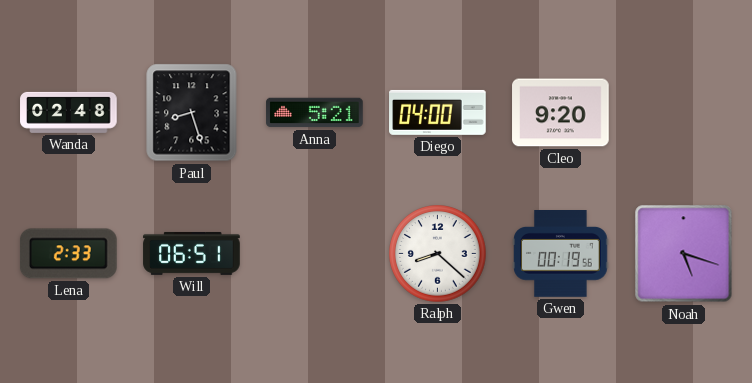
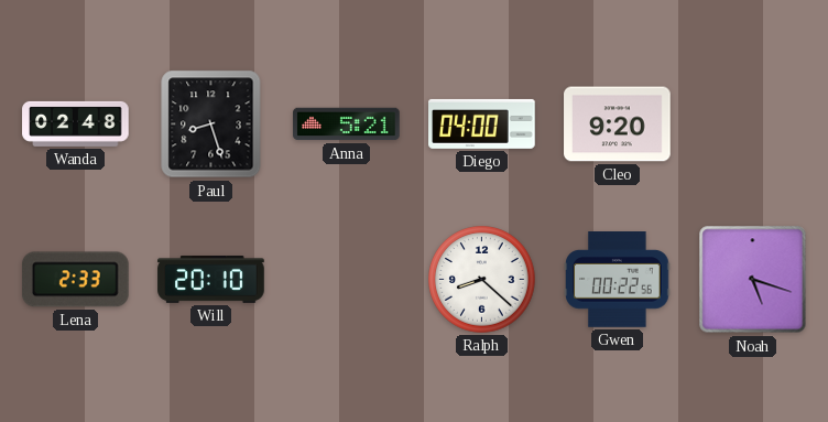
Will: 06:51 -> 20:10 (211, 279)
Gwen: 00:19 -> 00:22 (618, 280)
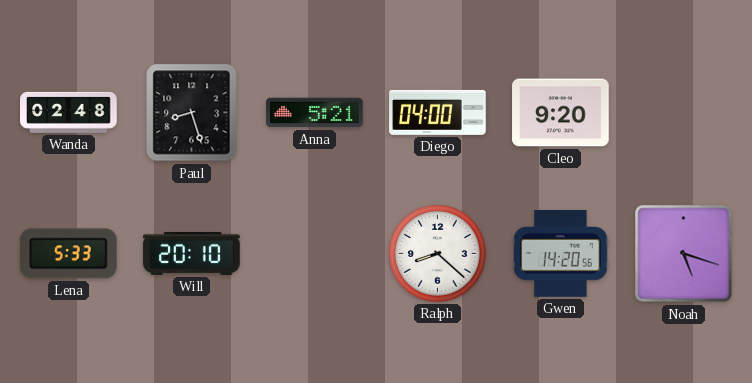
Lena: 2:33 -> 5:33 (68, 254)
Gwen: 00:22 -> 14:20 (561, 254)
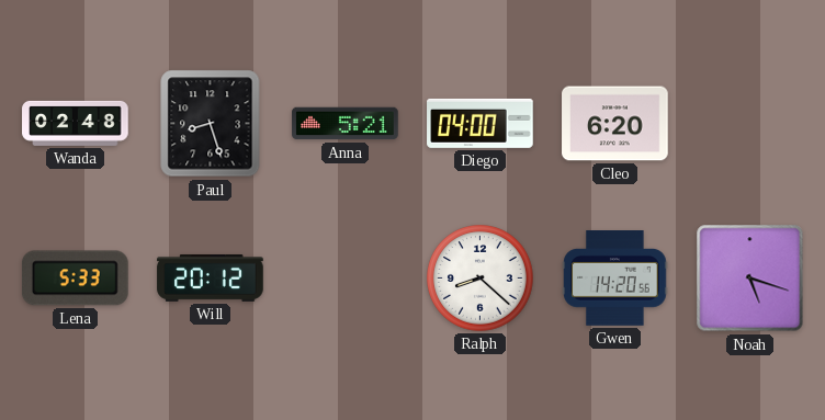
Cleo: 9:20 -> 6:20 (615, 124)
Will: 20:10 -> 20:12 (211, 277)
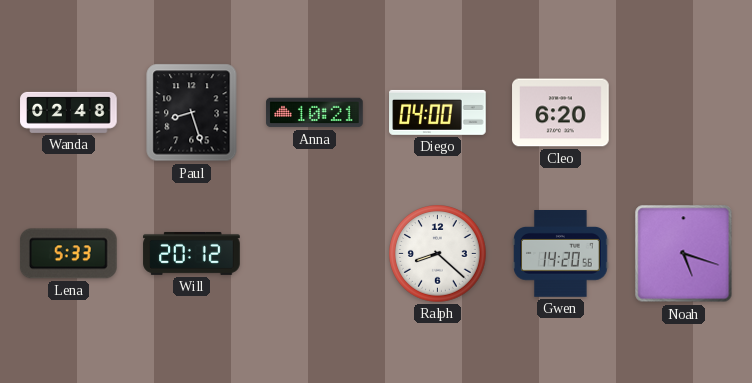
Anna: 5:21 -> 10:21 (315, 113)
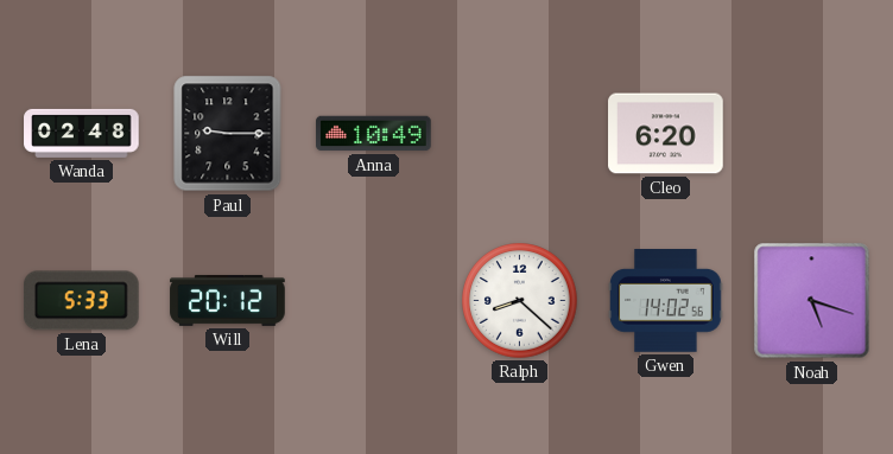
Paul: 8:27 -> 9:15 (228, 134)
Anna: 10:21 -> 10:49 (374, 134)
Diego: 04:00 -> none (438, 112)
Gwen: 14:20 -> 14:02 (666, 301)
